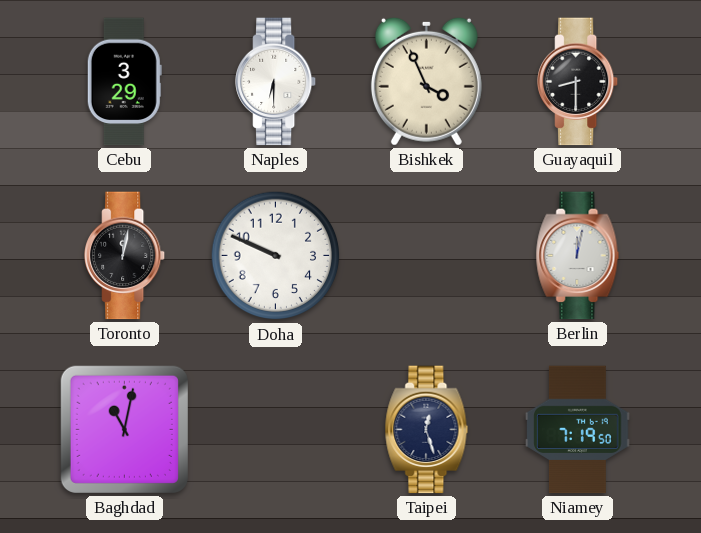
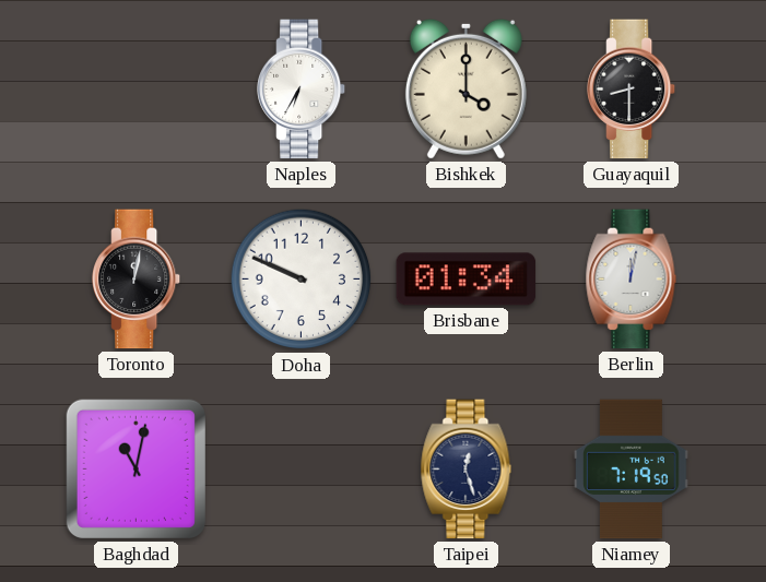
Cebu: 3:29 -> none (124, 82)
Naples: 6:30 -> 6:35 (303, 90)
Bishkek: 3:56 -> 4:00 (466, 88)
Brisbane: none -> 01:34 (467, 280)
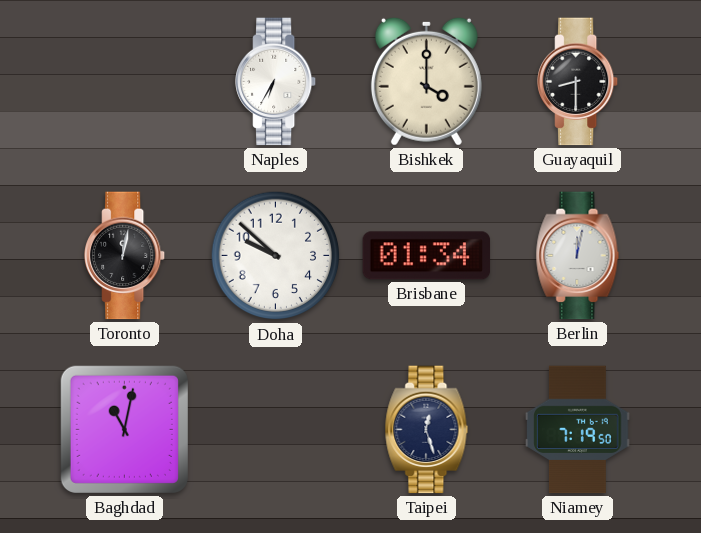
Doha: 9:49 -> 9:52 (276, 256)
